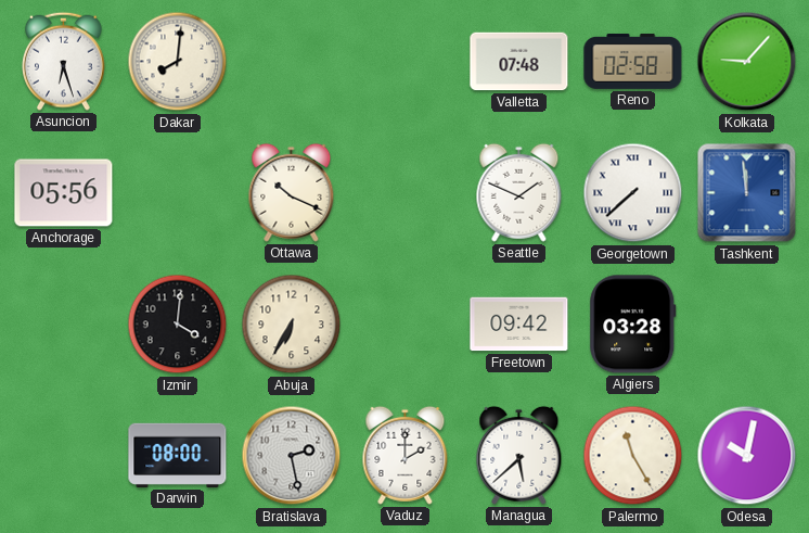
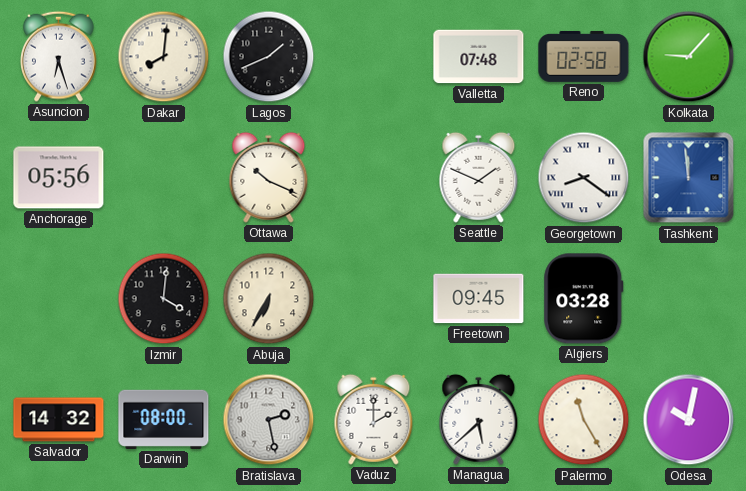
Lagos: none -> 1:41 (269, 57)
Georgetown: 7:38 -> 8:21 (584, 178)
Freetown: 09:42 -> 09:45 (479, 299)
Salvador: none -> 14:32 (59, 420)
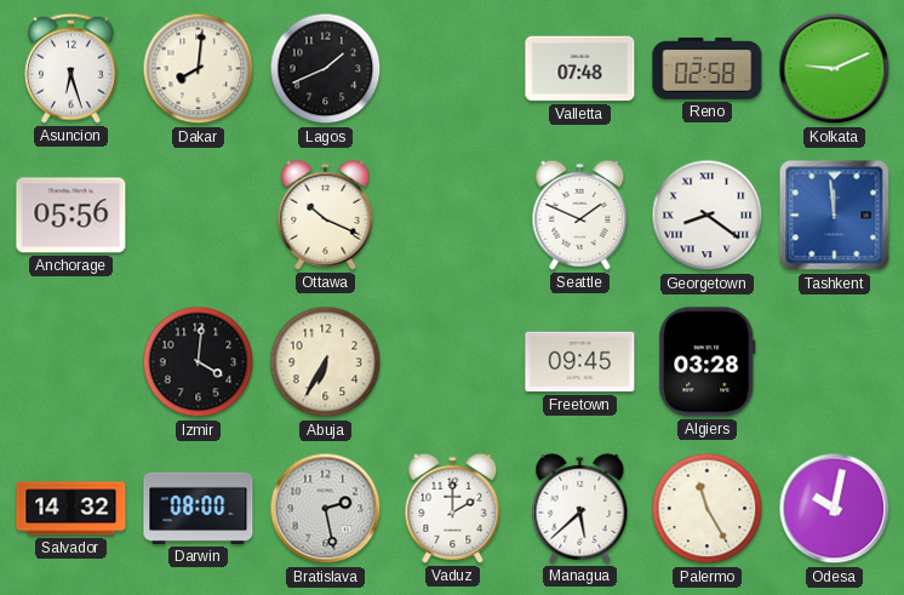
Kolkata: 9:07 -> 9:11 (835, 69)
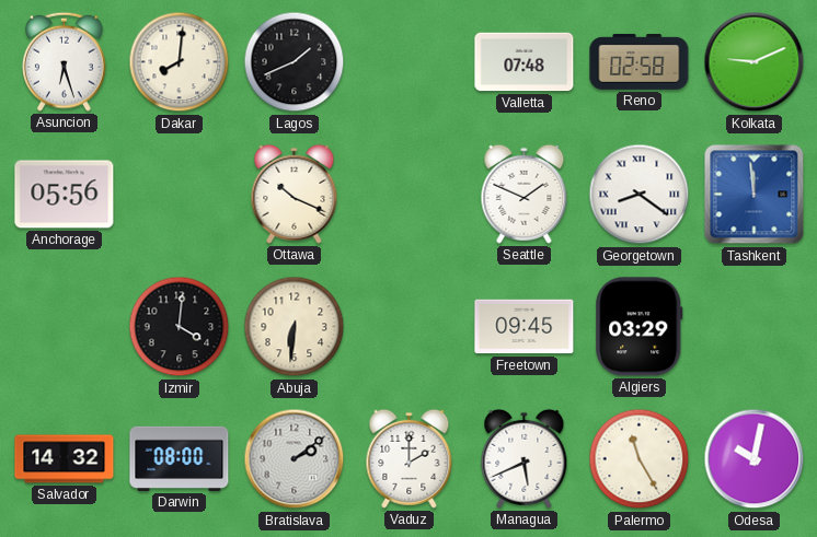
Abuja: 6:35 -> 6:31 (295, 327)
Algiers: 03:28 -> 03:29 (640, 327)
Bratislava: 2:28 -> 2:09 (295, 459)
Managua: 5:38 -> 5:41 (525, 458)
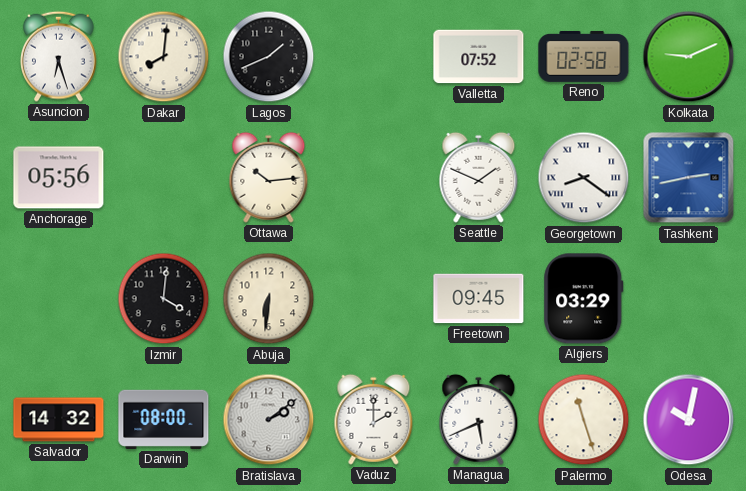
Valletta: 07:48 -> 07:52 (479, 57)
Ottawa: 10:19 -> 10:14 (269, 177)
Tashkent: 11:59 -> 2:43 (689, 178)
Palermo: 11:25 -> 11:27 (584, 420)
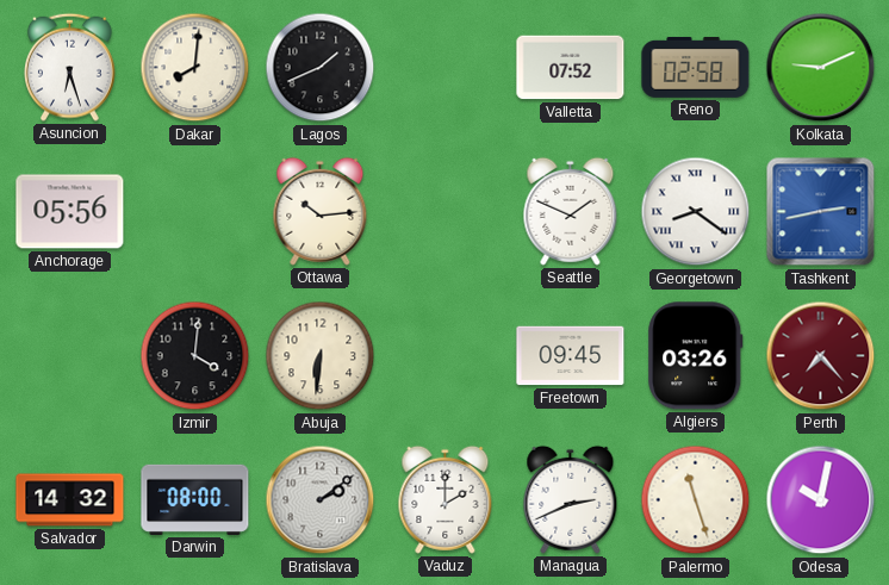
Algiers: 03:29 -> 03:26 (696, 356)
Perth: none -> 7:23 (821, 356)
Managua: 5:41 -> 2:41 (571, 499)
